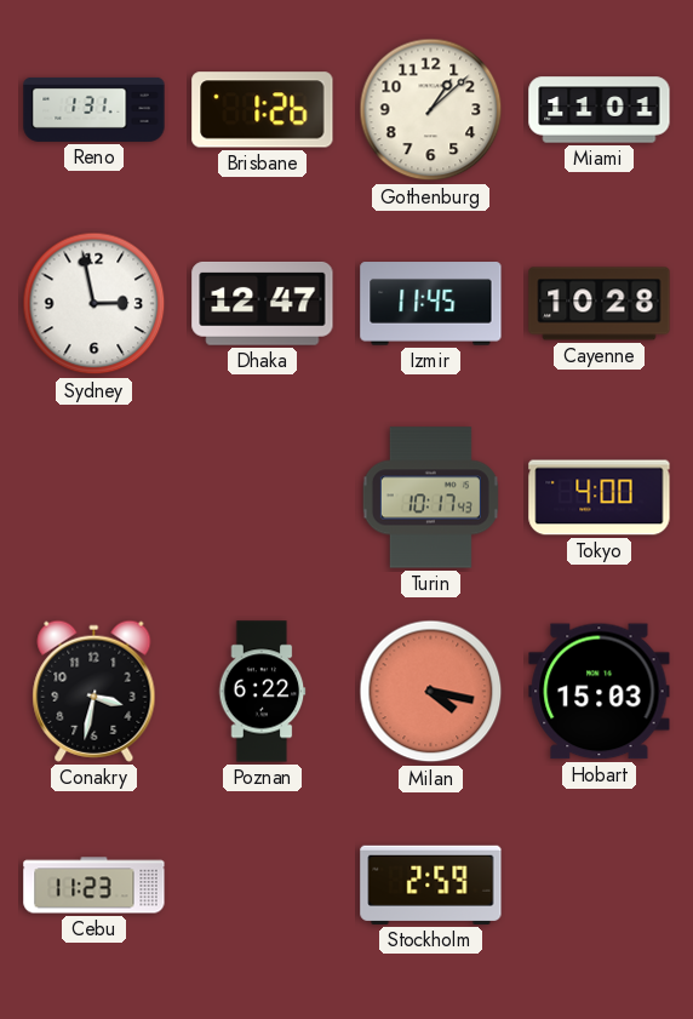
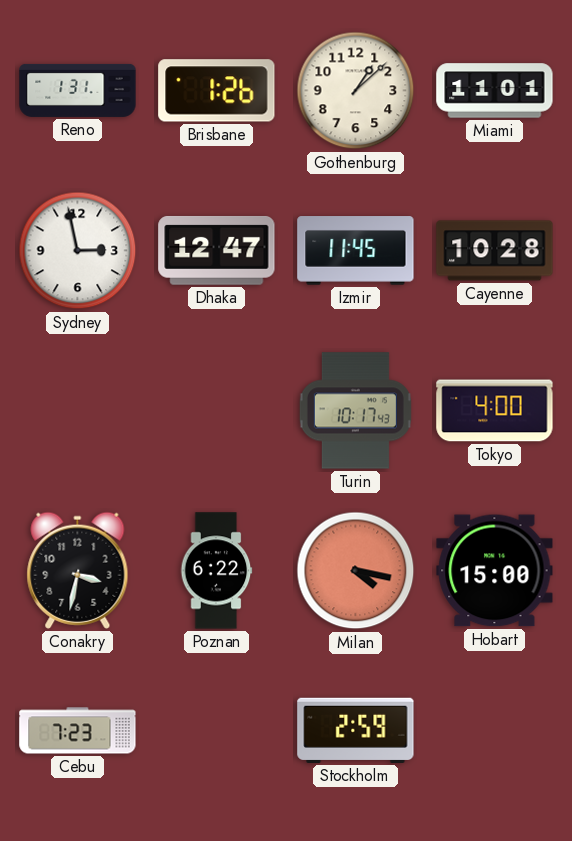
Hobart: 15:03 -> 15:00 (495, 571)
Cebu: 11:23 -> 7:23 (78, 731)
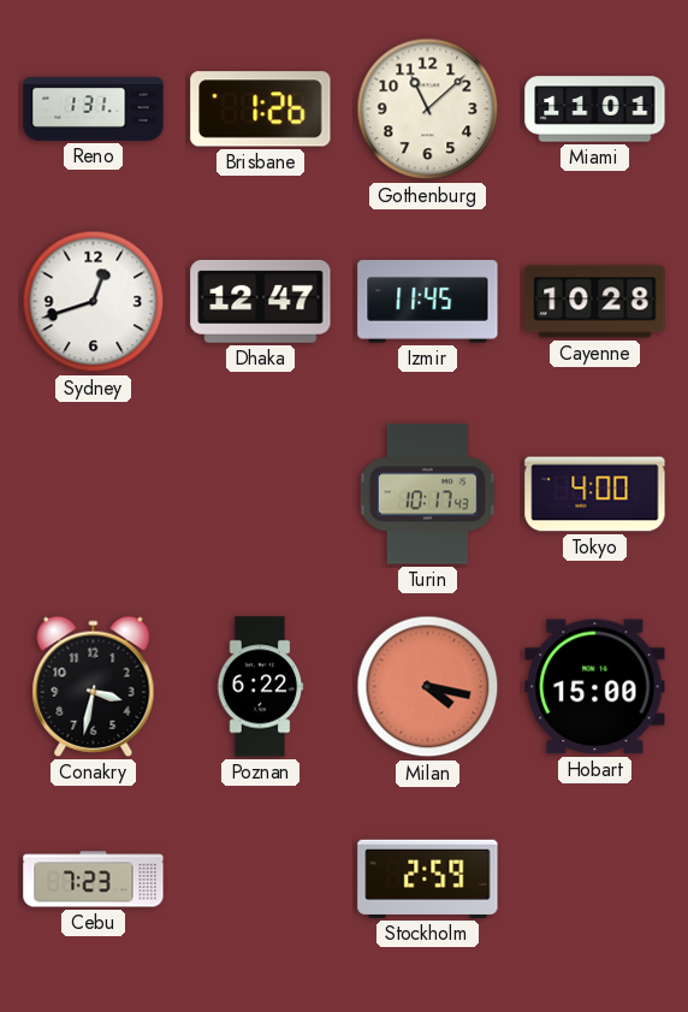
Gothenburg: 1:08 -> 11:08 (428, 110)
Sydney: 2:58 -> 12:42 (94, 302)
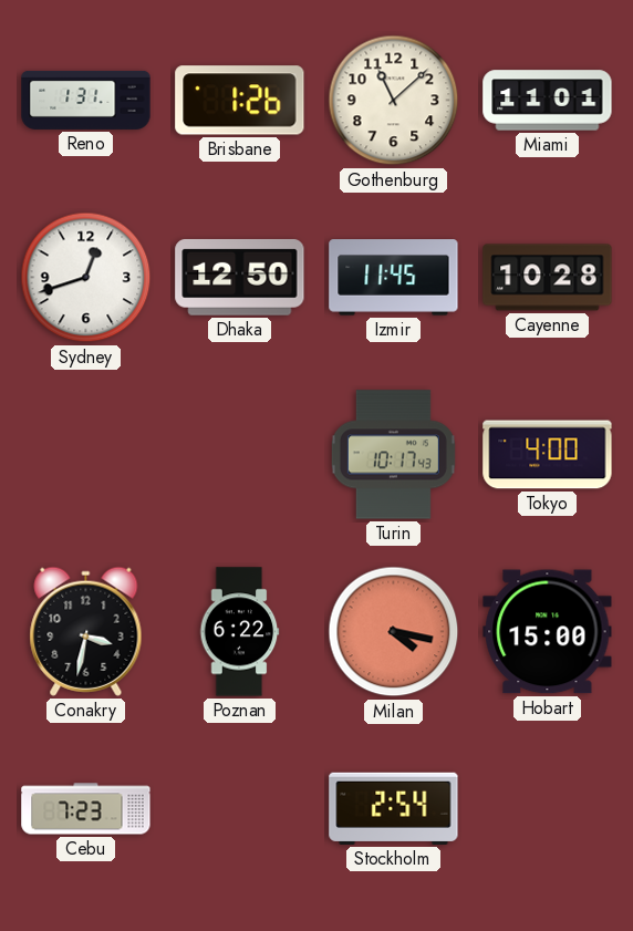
Dhaka: 12:47 -> 12:50 (240, 277)
Stockholm: 2:59 -> 2:54 (394, 808)
